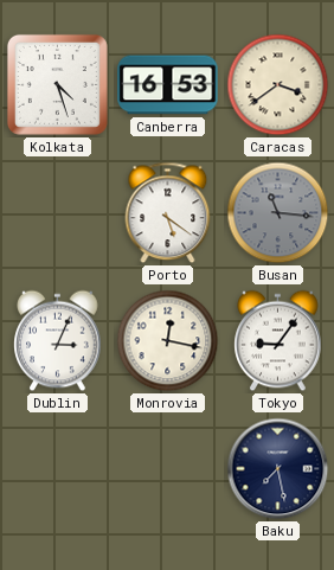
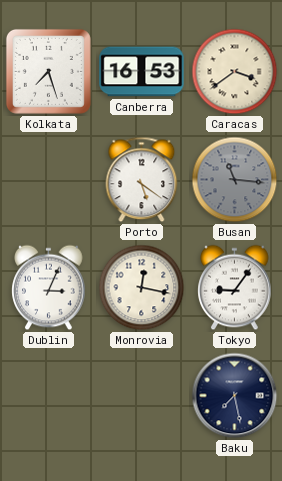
Kolkata: 4:27 -> 7:27 (48, 71)
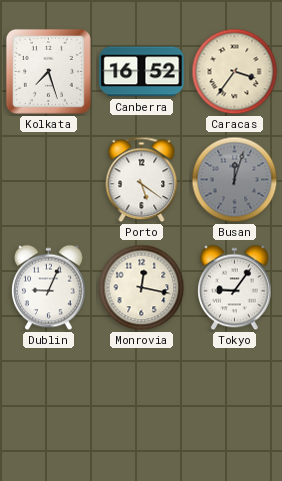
Canberra: 16:53 -> 16:52 (142, 72)
Caracas: 3:39 -> 3:36 (235, 72)
Busan: 11:16 -> 12:03 (235, 180)
Dublin: 3:04 -> 9:04 (49, 288)
Baku: 7:28 -> none (235, 396)
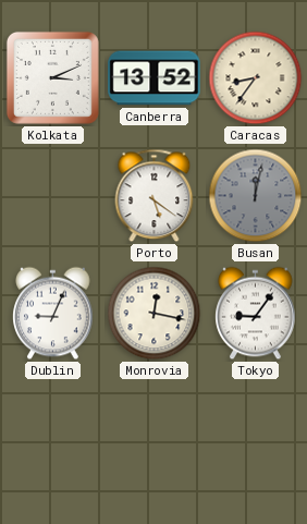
Kolkata: 7:27 -> 3:11 (52, 77)
Canberra: 16:52 -> 13:52 (155, 78)
Caracas: 3:36 -> 8:36 (256, 78)
Busan: 12:03 -> 12:02 (256, 196)
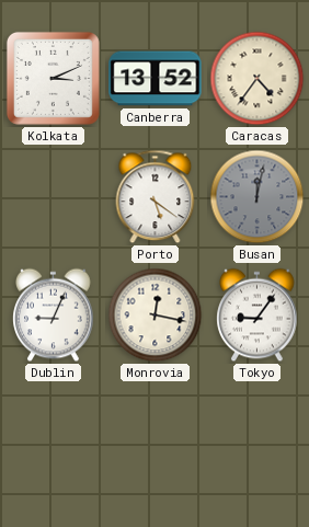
Caracas: 8:36 -> 4:36 (257, 79)
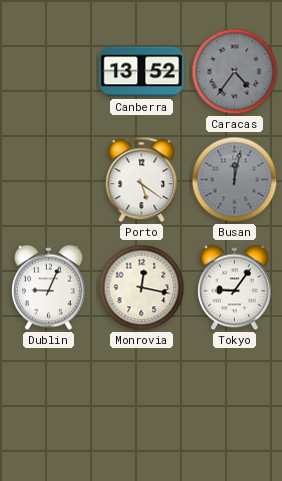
Kolkata: 3:11 -> none (53, 78)
Caracas dial: cream -> grey (235, 72)
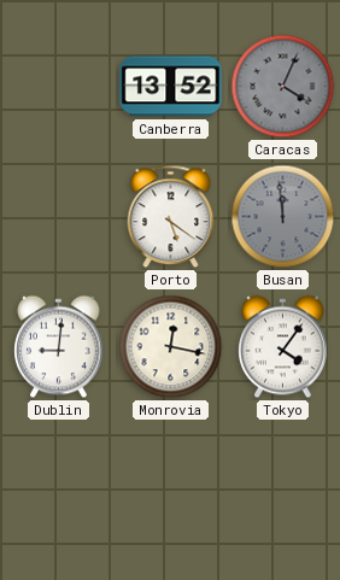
Caracas: 4:36 -> 4:04 (283, 87)
Busan: 12:02 -> 11:59 (283, 217)
Dublin: 9:04 -> 9:01 (59, 347)
Tokyo: 9:06 -> 4:06 (283, 347)
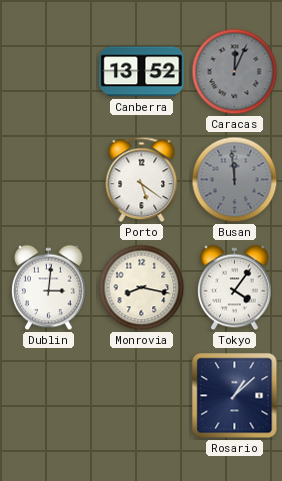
Caracas: 4:04 -> 12:04 (235, 72)
Dublin: 9:01 -> 3:01 (49, 288)
Monrovia: 12:17 -> 8:17 (142, 288)
Rosario: none -> 1:08 (235, 396)
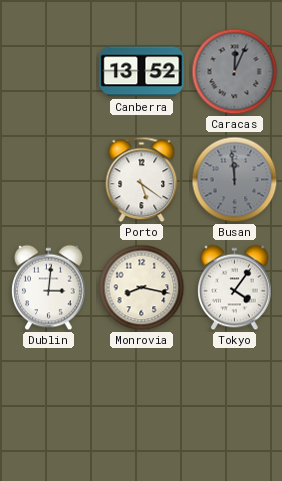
Rosario: 1:08 -> none (235, 396)
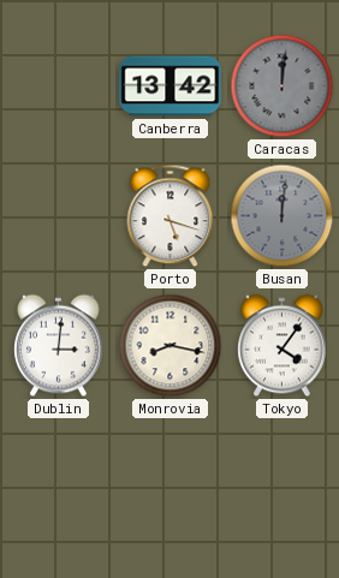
Canberra: 13:52 -> 13:42 (171, 87)
Caracas: 12:04 -> 12:01 (282, 87)
Porto: 5:21 -> 5:18 (171, 216)
Busan: 11:59 -> 12:01 (282, 216)
